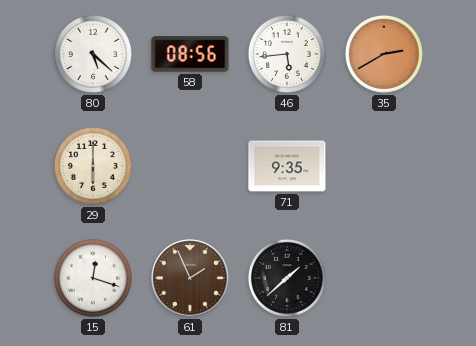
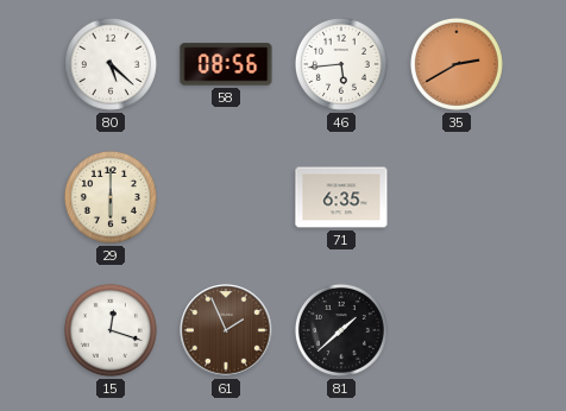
71: 9:35 -> 6:35 (341, 197)
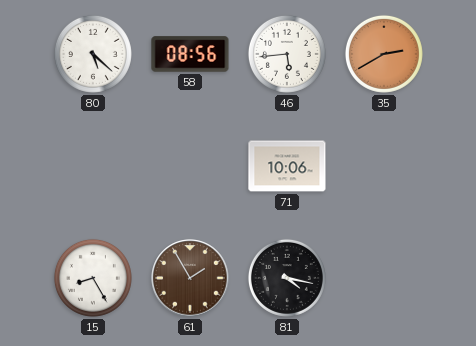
29: 6:00 -> none (111, 197)
71: 6:35 -> 10:06 (287, 166)
15: 12:18 -> 8:25 (93, 278)
61: 1:56 -> 1:55 (190, 278)
81: 1:38 -> 4:17 (287, 278)
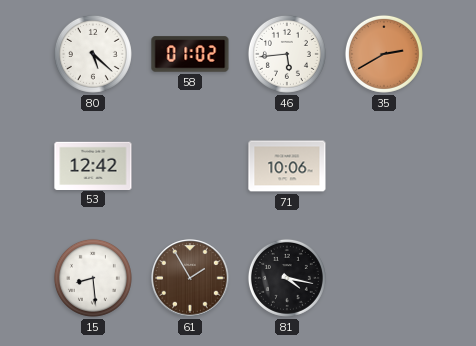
58: 08:56 -> 01:02 (190, 54)
53: none -> 12:42 (93, 165)
15: 8:25 -> 8:29 (93, 278)
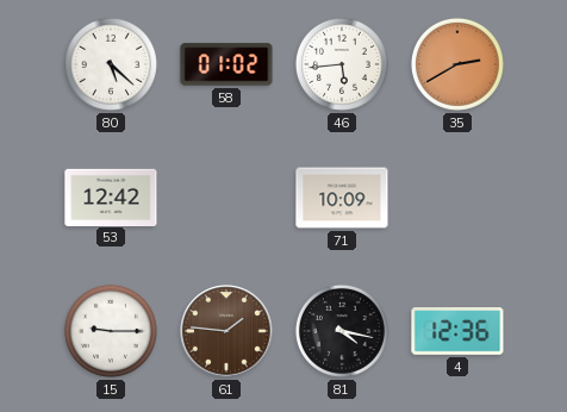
71: 10:06 -> 10:09 (342, 198)
15: 8:29 -> 9:15 (111, 331)
61: 1:55 -> 1:46 (226, 331)
4: none -> 12:36 (457, 332)
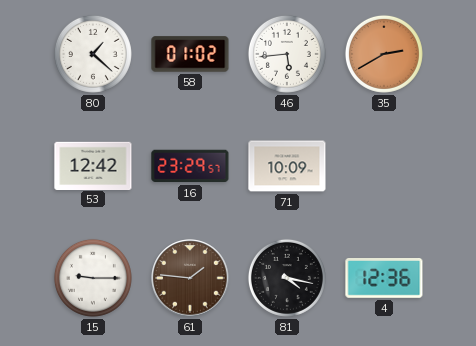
80: 5:22 -> 1:22 (93, 54)
16: none -> 23:29 (190, 166)
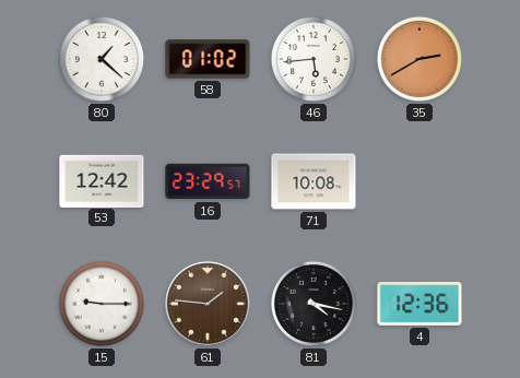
71: 10:09 -> 10:08 (314, 181)
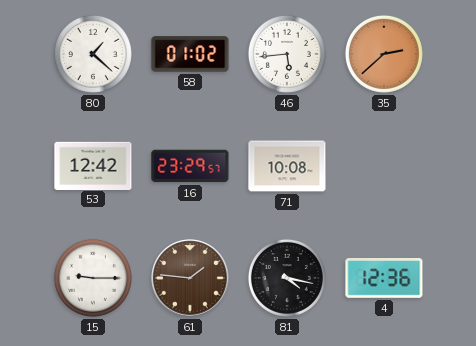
35: 2:40 -> 2:38 (384, 54)
